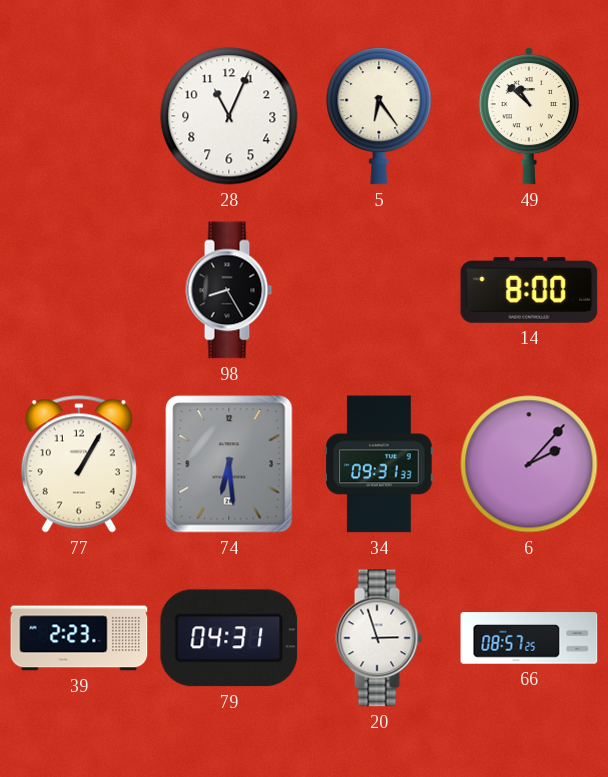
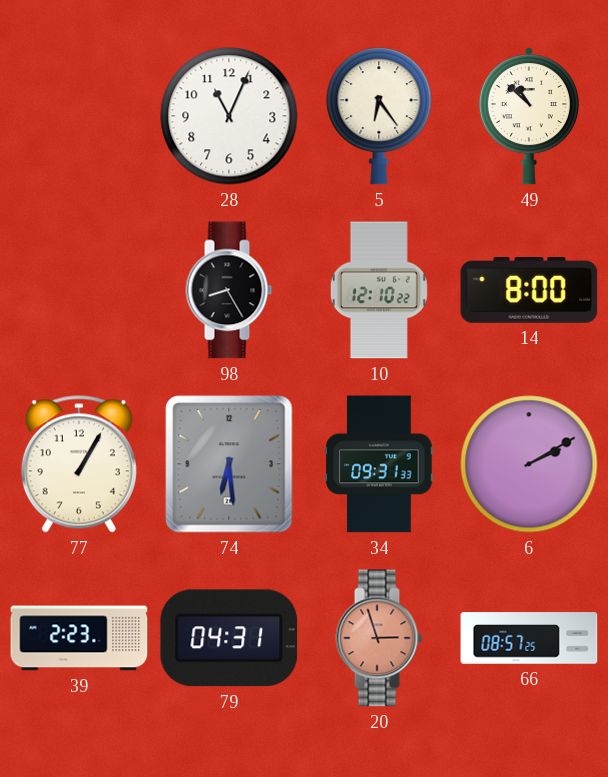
10: none -> 12:10 (379, 290)
6: 2:07 -> 2:10 (529, 464)
20 dial: white -> salmon (379, 638)
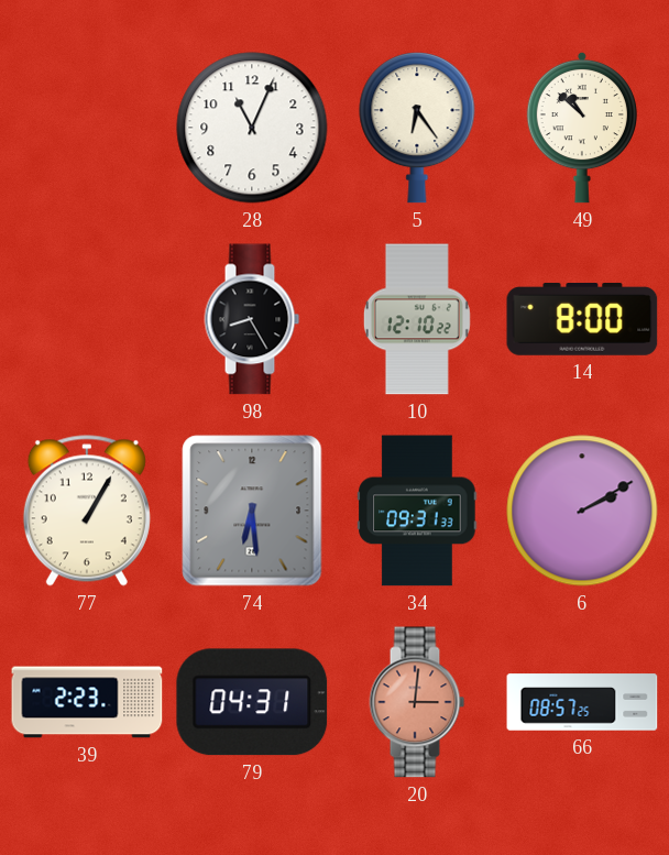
20: 2:57 -> 3:01 (417, 702)
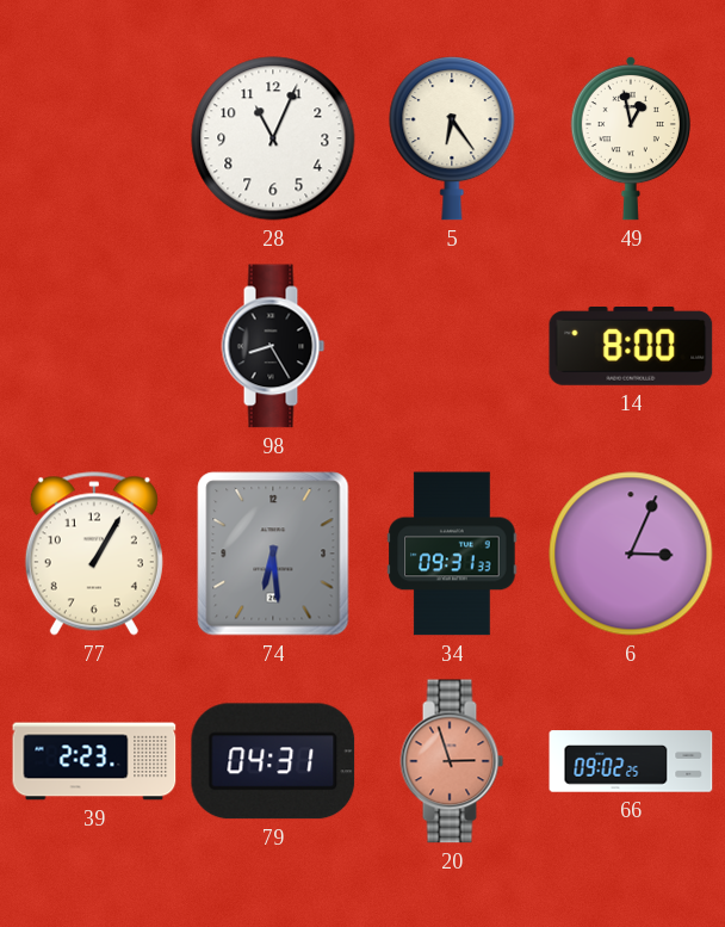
49: 10:52 -> 12:58 (631, 138)
10: 12:10 -> none (417, 319)
6: 2:10 -> 3:04 (631, 554)
20: 3:01 -> 2:57 (452, 761)
66: 08:57 -> 09:02 (631, 761)
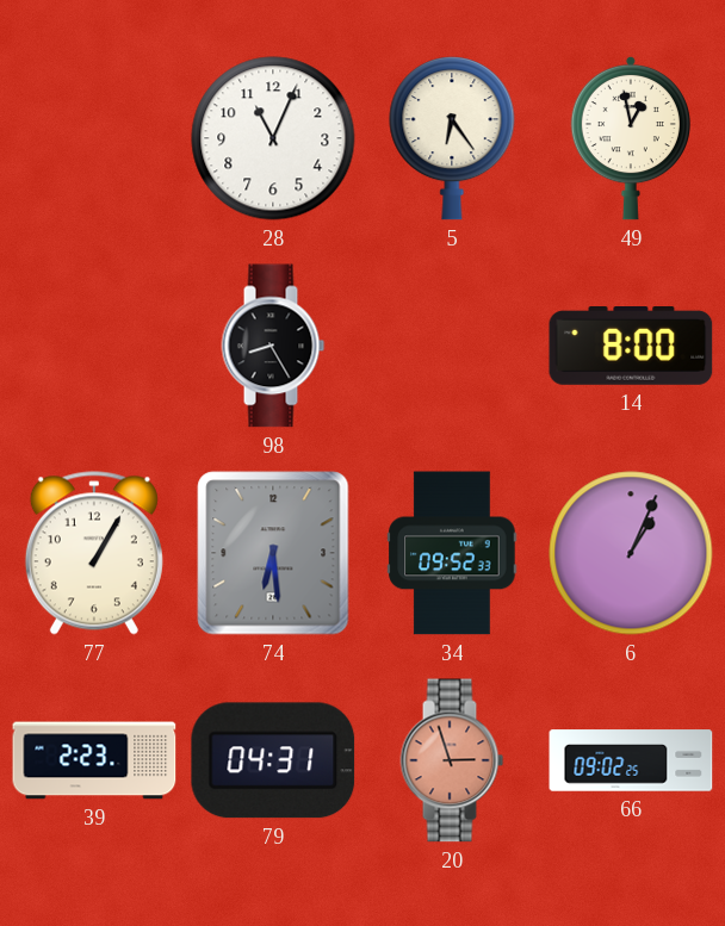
34: 09:31 -> 09:52 (452, 553)
6: 3:04 -> 1:04 (631, 553)
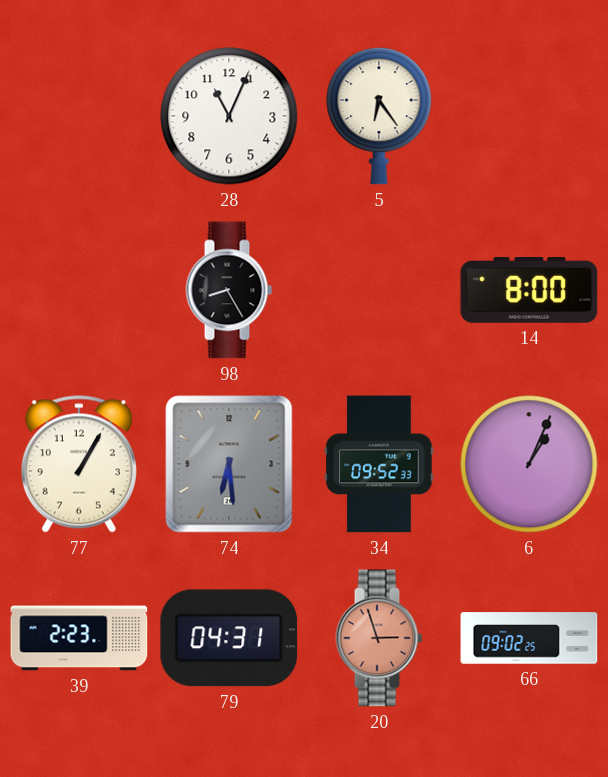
49: 12:58 -> none (631, 138)
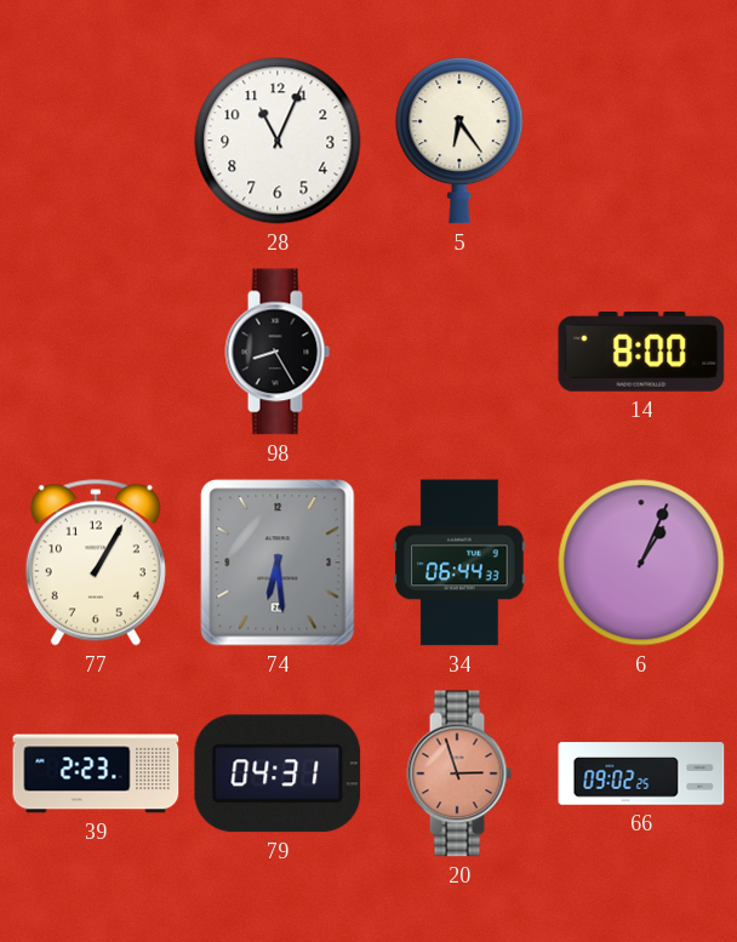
34: 09:52 -> 06:44 (459, 563)
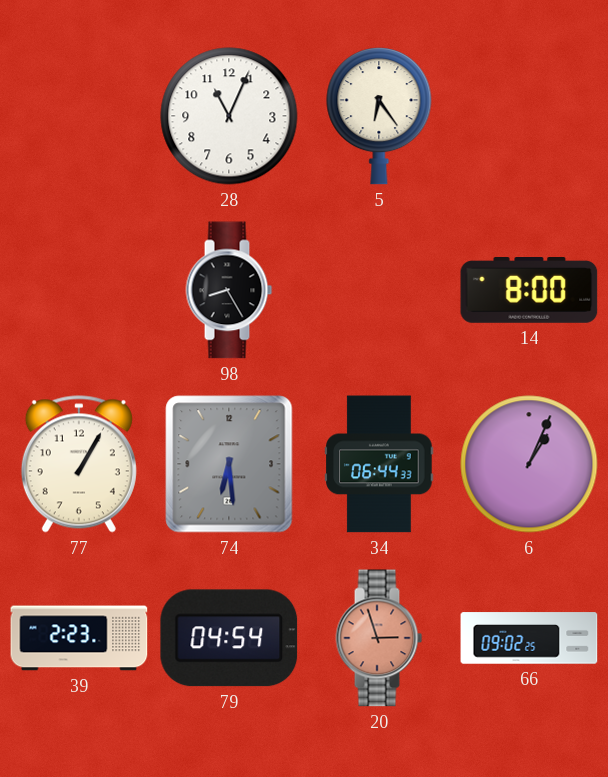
79: 04:31 -> 04:54 (229, 638)
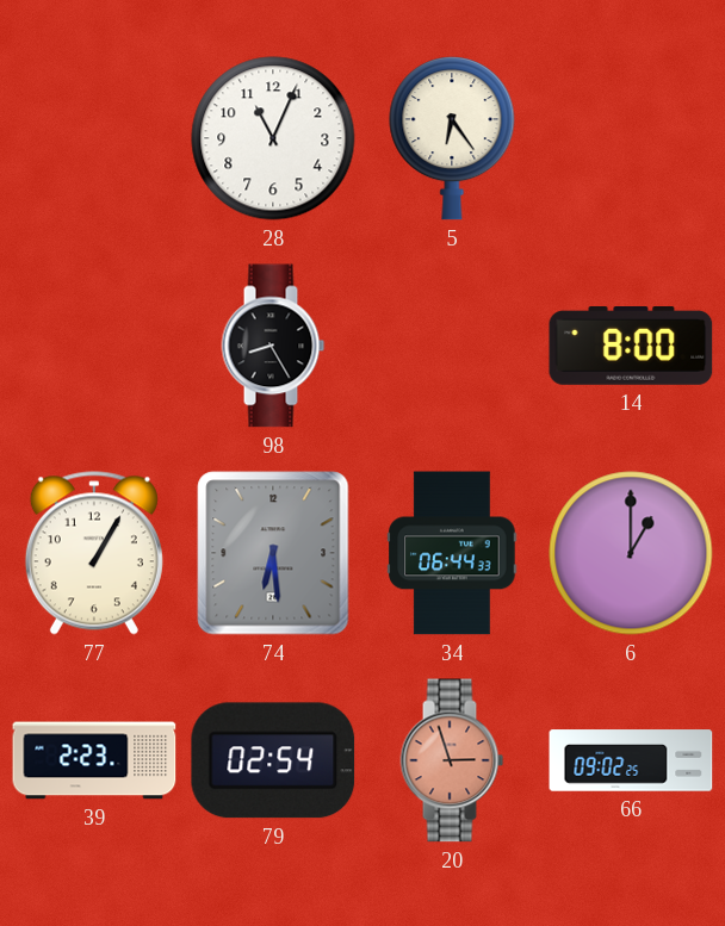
6: 1:04 -> 1:00 (631, 553)
79: 04:54 -> 02:54 (273, 760)
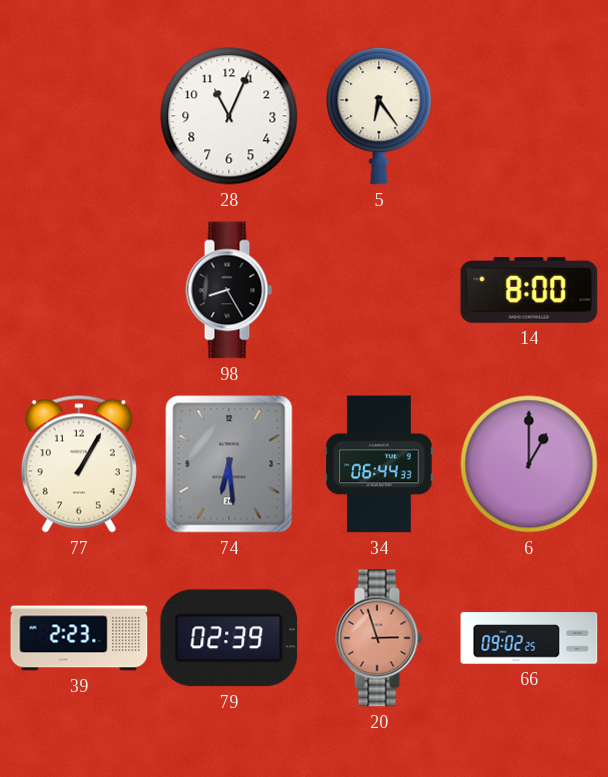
79: 02:54 -> 02:39 (229, 638)
